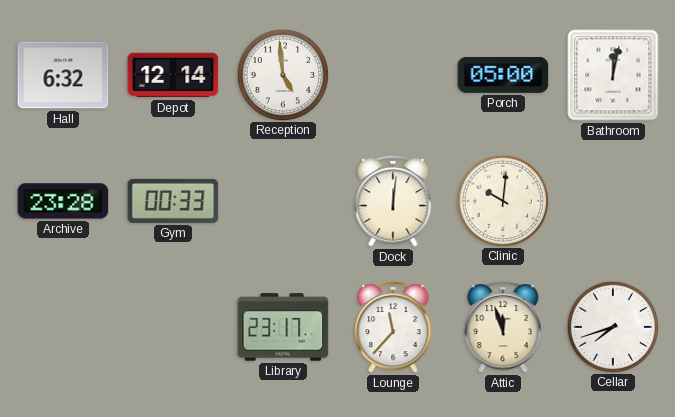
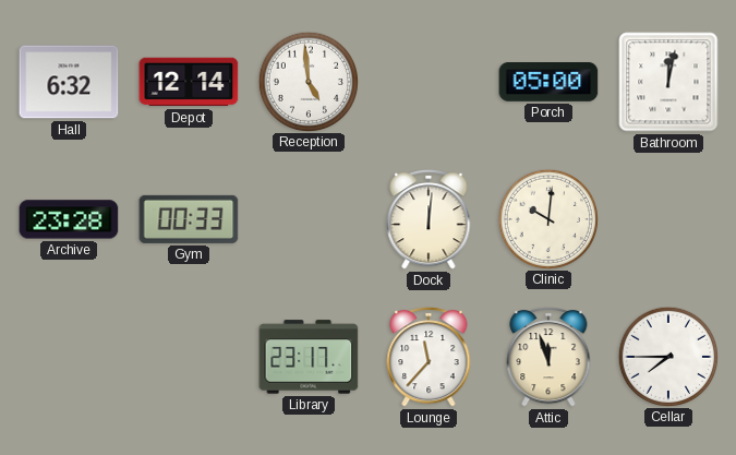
Cellar: 7:42 -> 7:45 (667, 356)
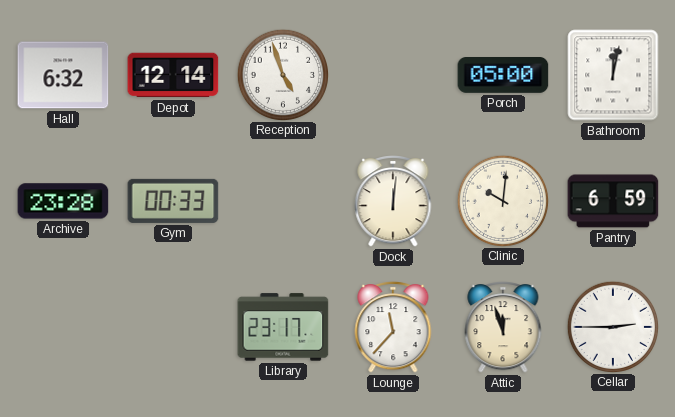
Reception: 4:59 -> 4:57 (282, 74)
Pantry: none -> 6:59 (613, 201)
Cellar: 7:45 -> 2:45 (612, 326)
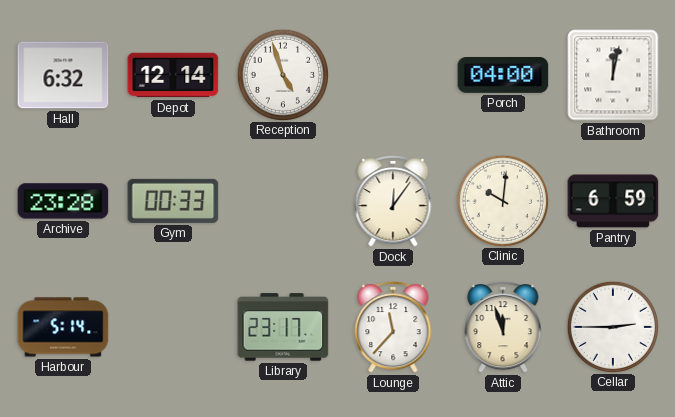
Porch: 05:00 -> 04:00 (503, 76)
Dock: 12:01 -> 12:06 (393, 202)
Harbour: none -> 5:14 (63, 327)
